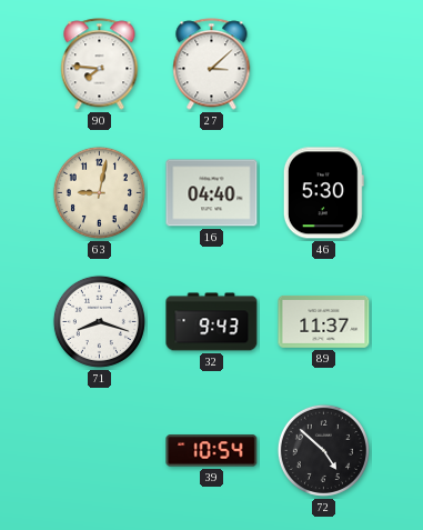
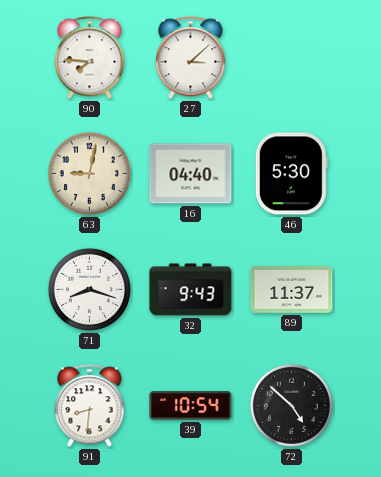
91: none -> 8:31 (90, 406)
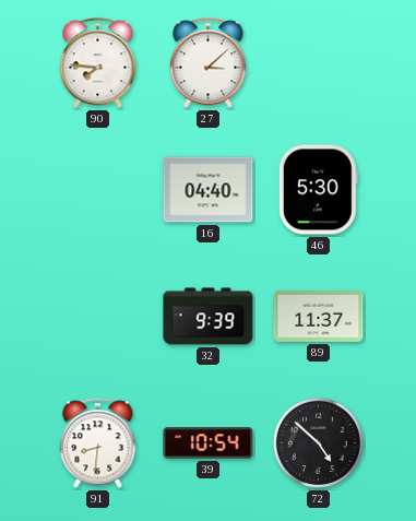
63: 9:02 -> none (89, 173)
71: 8:18 -> none (89, 289)
32: 9:43 -> 9:39 (209, 317)
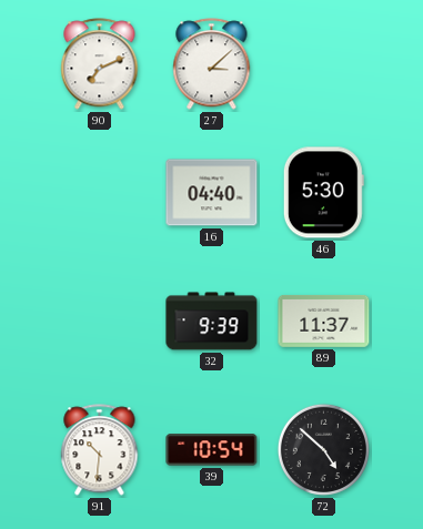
90: 7:46 -> 7:11 (100, 64)
91: 8:31 -> 10:31 (100, 450)
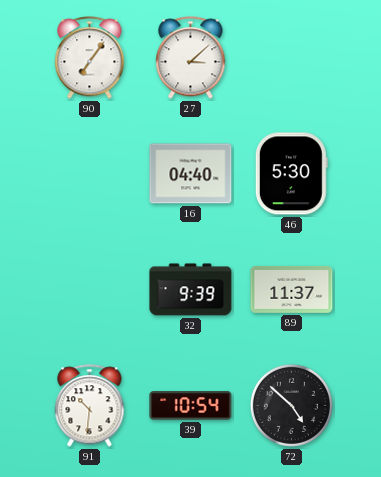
90: 7:11 -> 7:06 (90, 58)
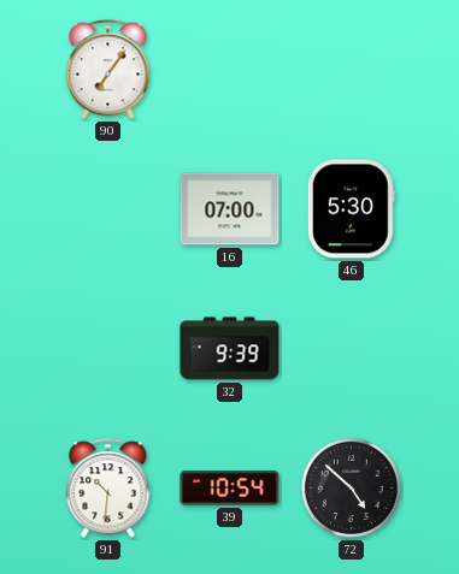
27: 3:08 -> none (191, 58)
16: 04:40 -> 07:00 (230, 209)
89: 11:37 -> none (292, 289)
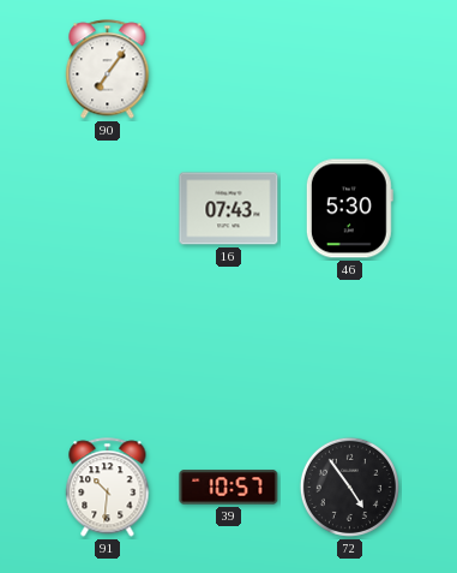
16: 07:00 -> 07:43 (229, 209)
32: 9:39 -> none (230, 349)
39: 10:54 -> 10:57 (229, 488)
72: 4:52 -> 4:54 (349, 487)
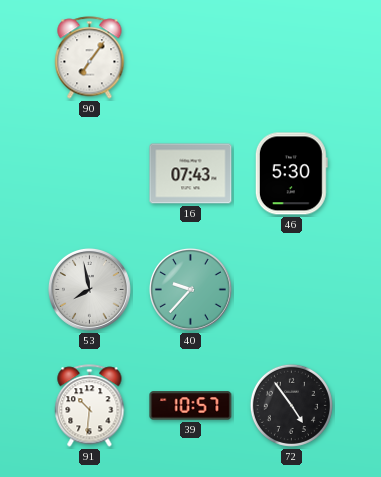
53: none -> 7:58 (89, 289)
40: none -> 9:37 (190, 289)
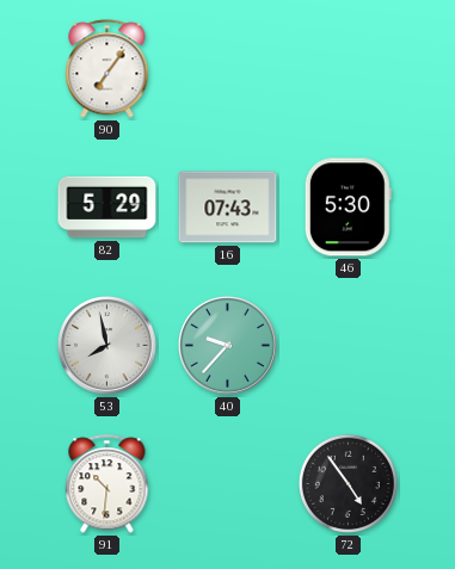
82: none -> 5:29 (107, 208)
39: 10:57 -> none (191, 406)
